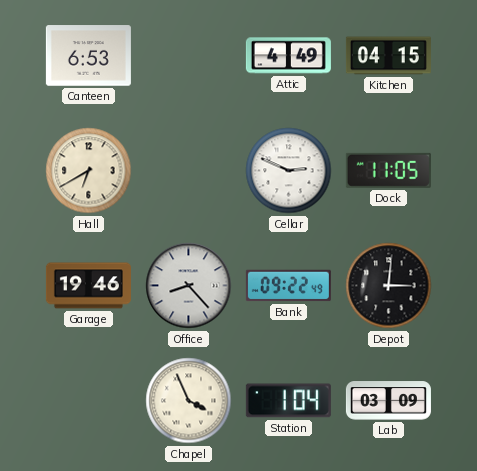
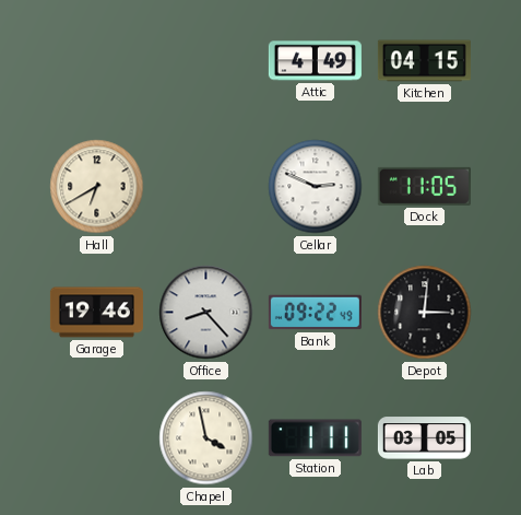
Canteen: 6:53 -> none (88, 56)
Chapel: 3:56 -> 3:58 (206, 438)
Station: 1:04 -> 1:11 (315, 438)
Lab: 03:09 -> 03:05 (424, 438)
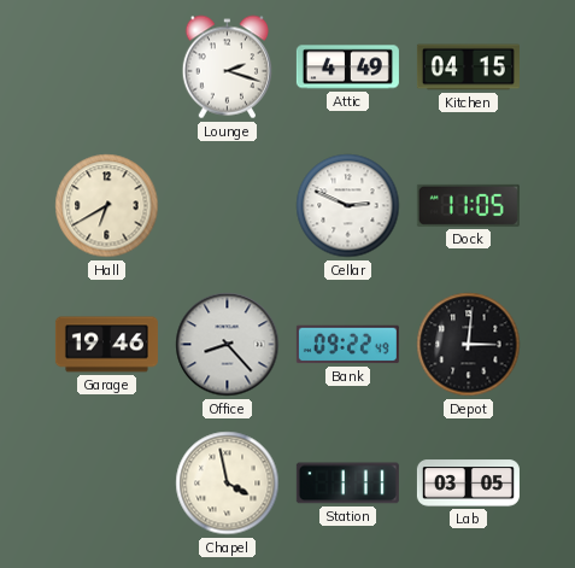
Lounge: none -> 2:18 (227, 68)
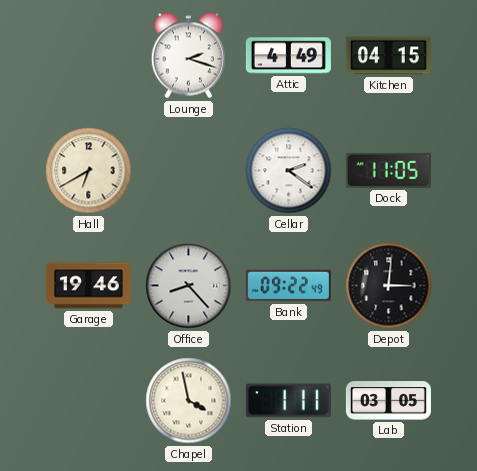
Cellar: 2:49 -> 2:21 (289, 171)
